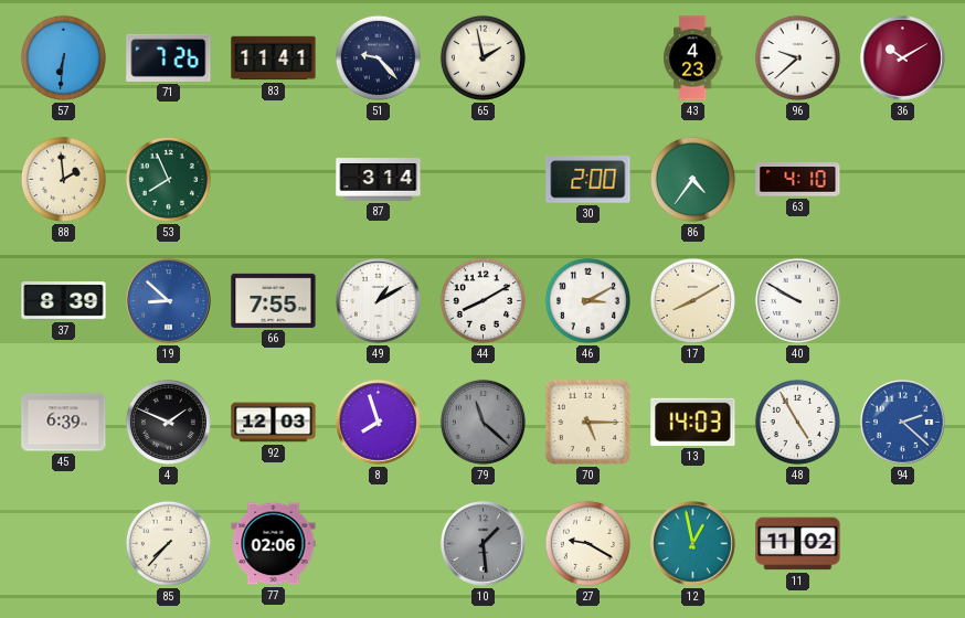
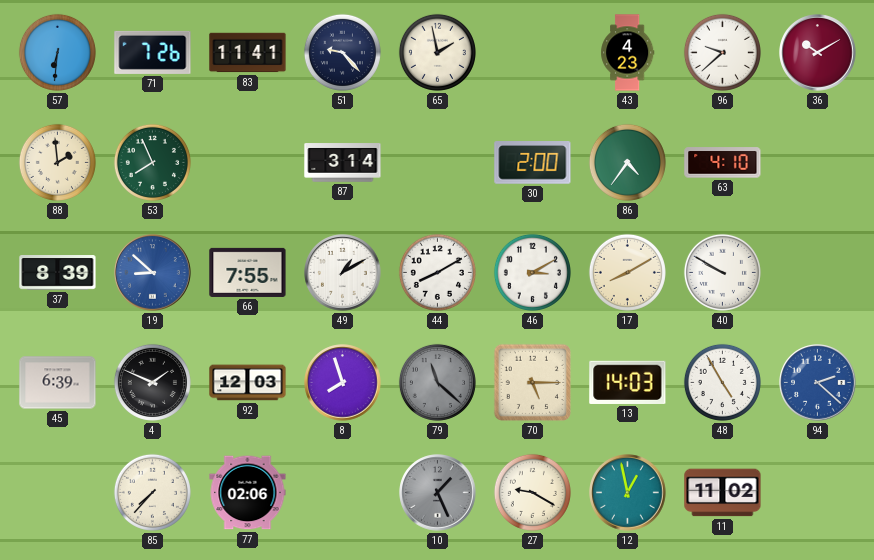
10: 1:29 -> 1:26 (438, 493)
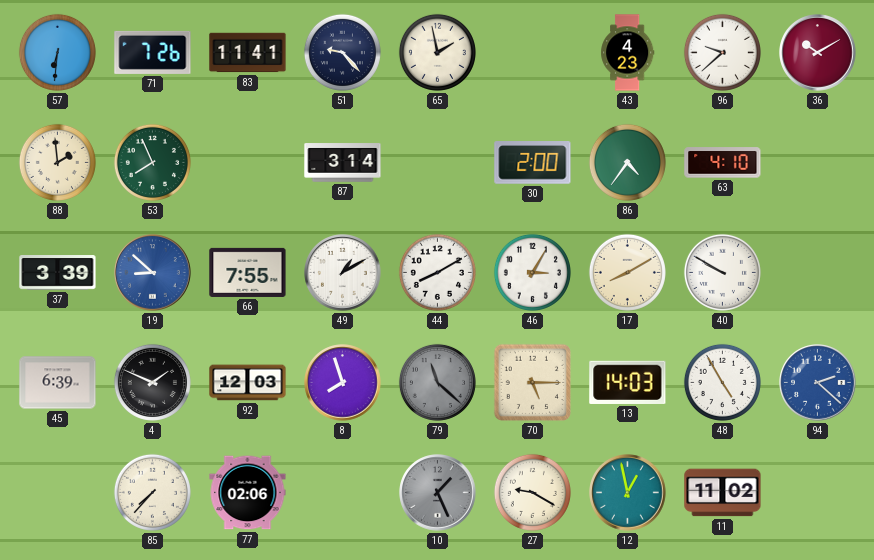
37: 8:39 -> 3:39 (58, 273)
46: 3:10 -> 3:05 (532, 272)
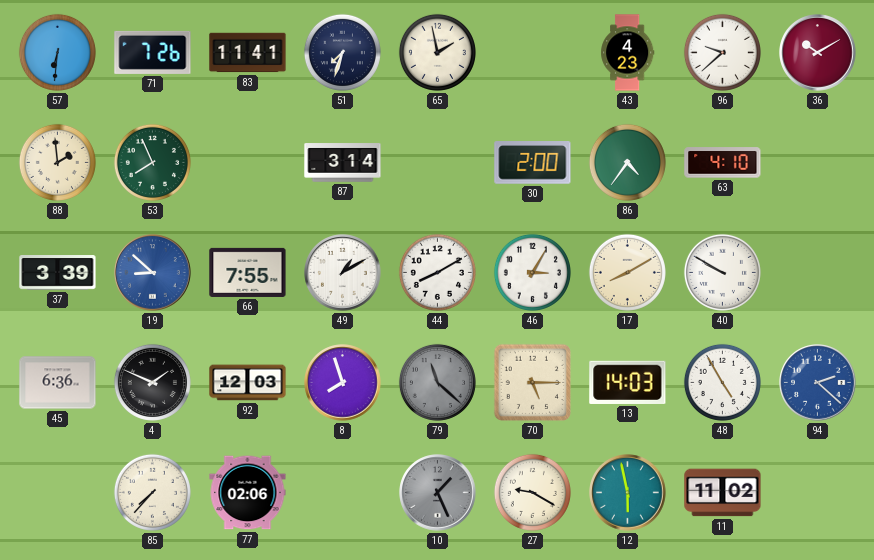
51: 9:23 -> 7:33 (342, 52)
45: 6:39 -> 6:36 (58, 383)
12: 12:58 -> 5:58 (628, 493)
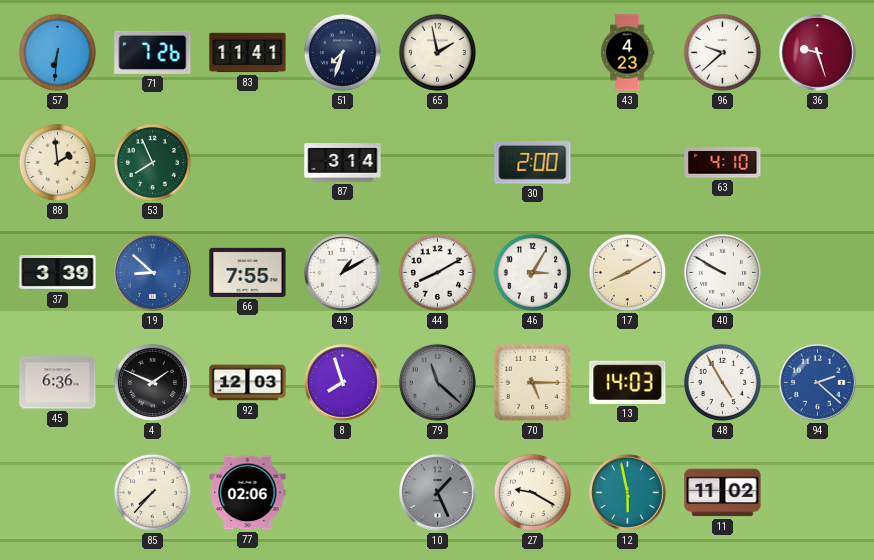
36: 10:10 -> 9:27 (818, 53)
86: 4:36 -> none (627, 162)
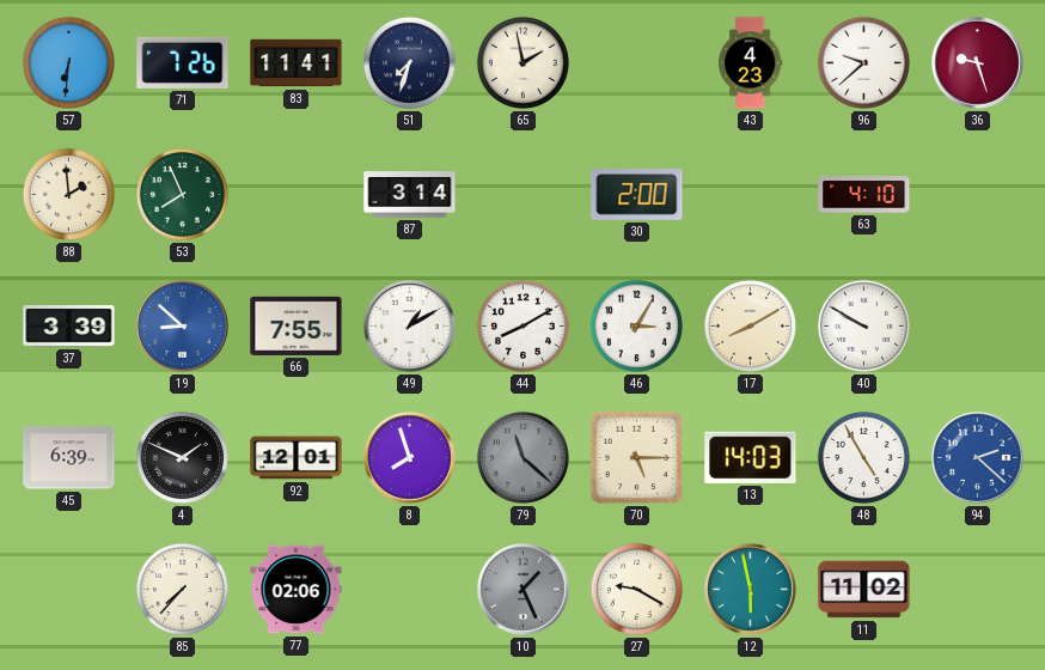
45: 6:36 -> 6:39 (69, 458)
92: 12:03 -> 12:01 (297, 458)
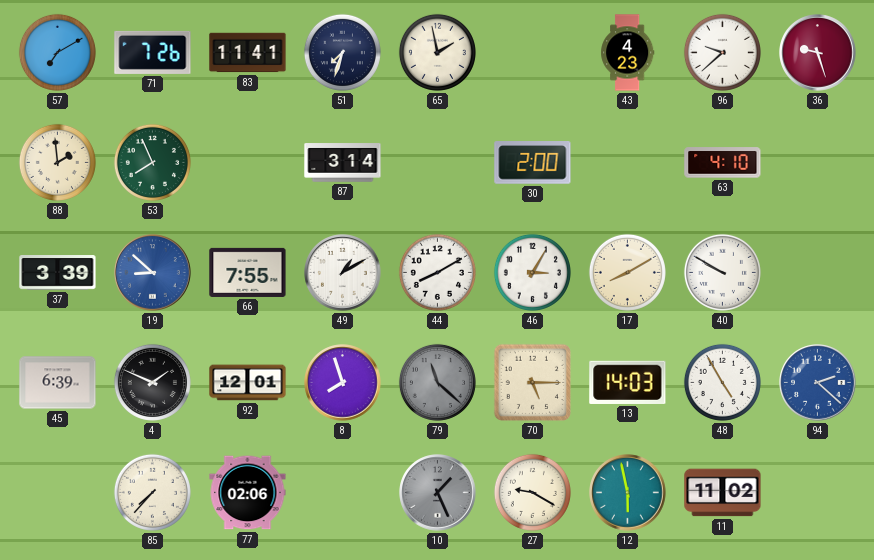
57: 6:31 -> 7:10 (57, 52)
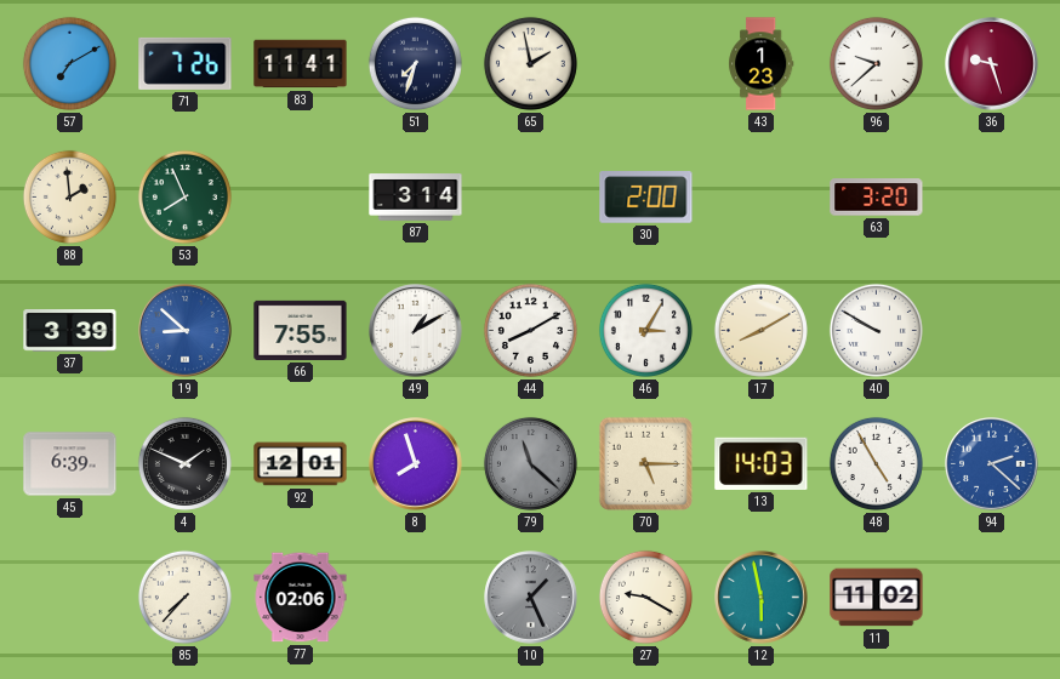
43: 4:23 -> 1:23 (762, 64)
63: 4:10 -> 3:20 (877, 198)
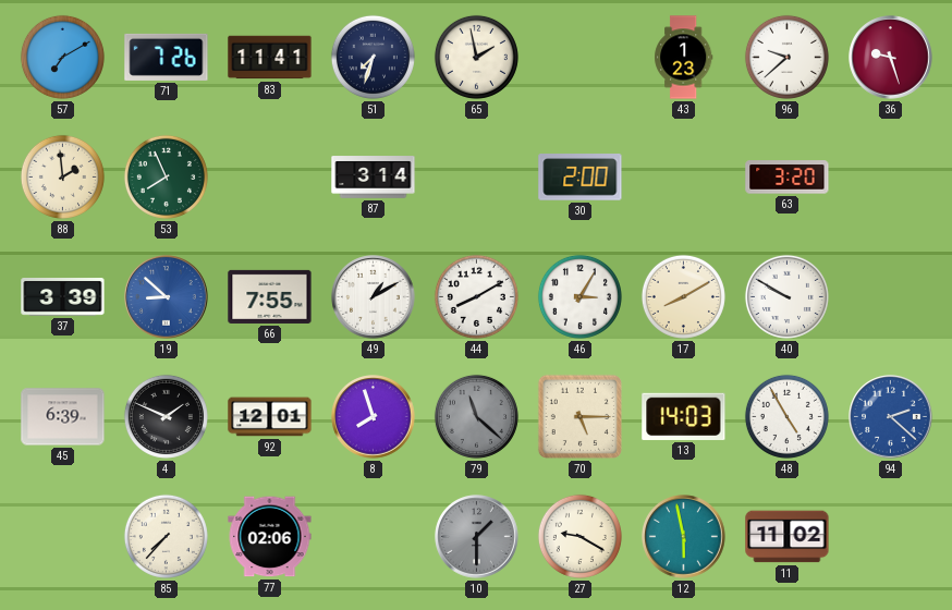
10: 1:26 -> 1:30 (477, 537)
